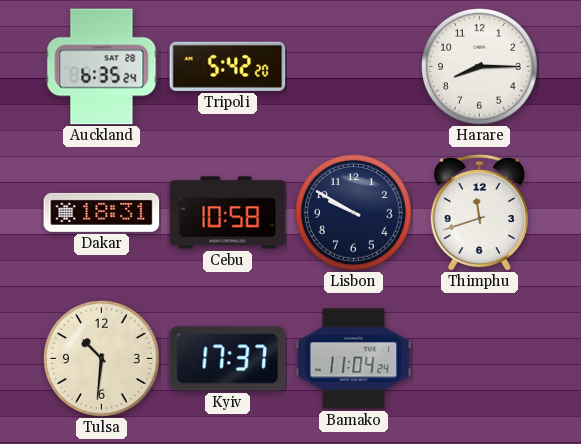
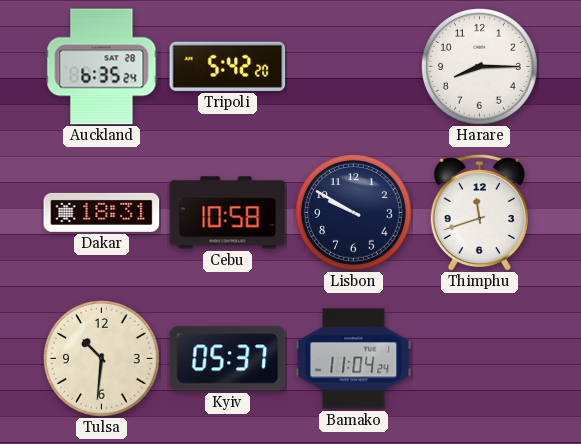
Kyiv: 17:37 -> 05:37 (228, 359)
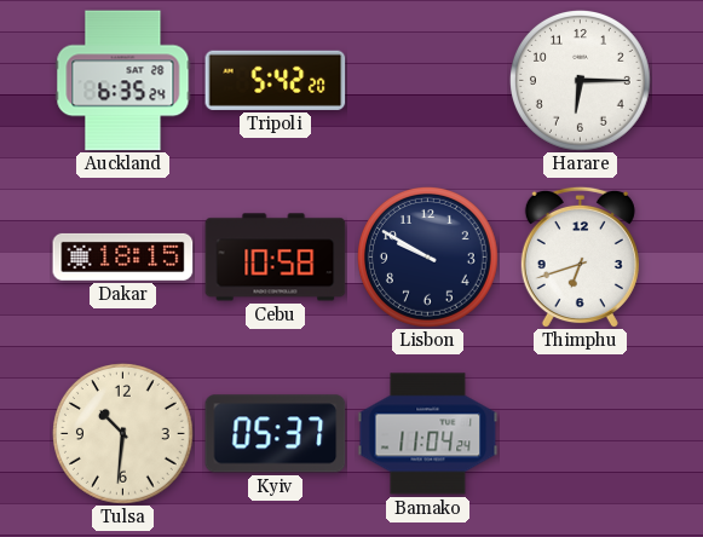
Harare: 8:15 -> 6:15 (581, 81)
Dakar: 18:31 -> 18:15 (123, 256)
Thimphu: 11:42 -> 6:42 (580, 256)
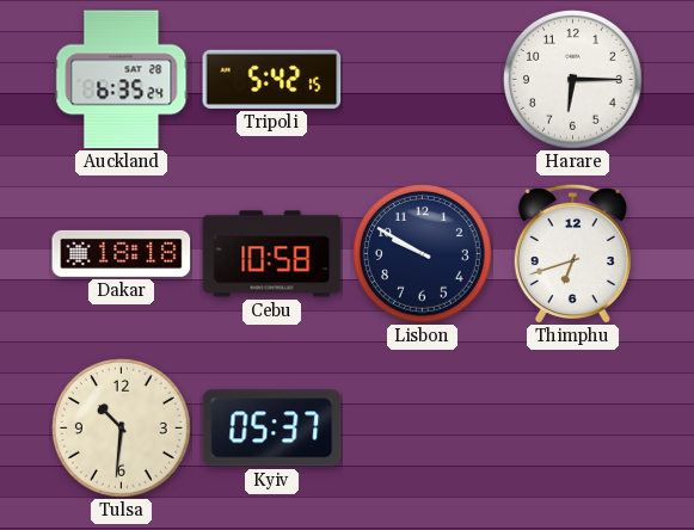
Tripoli: 5:42:20 -> 5:42:15 (272, 79)
Dakar: 18:15 -> 18:18 (122, 253)
Bamako: 11:04 -> none (428, 434)
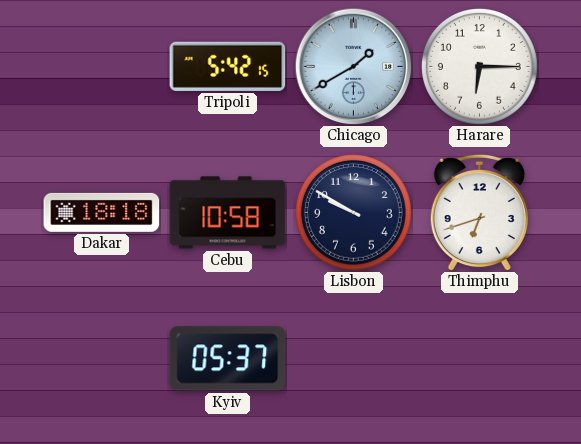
Auckland: 6:35 -> none (122, 80)
Chicago: none -> 1:40 (353, 66)
Tulsa: 10:31 -> none (122, 429)
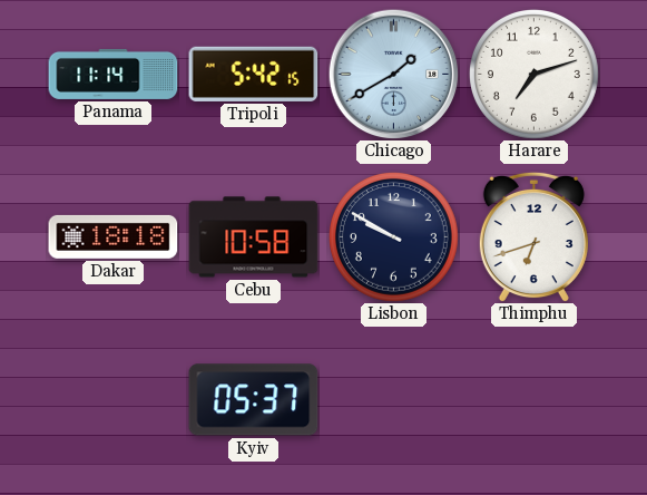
Panama: none -> 11:14 (114, 74)
Harare: 6:15 -> 7:12 (535, 75)
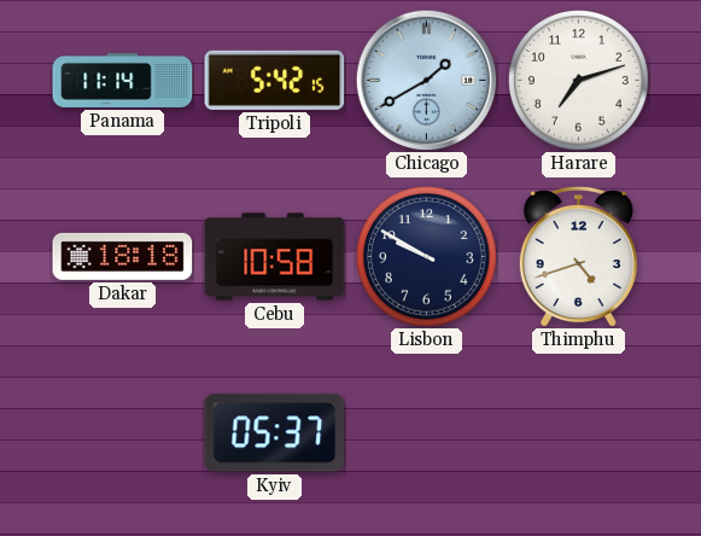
Thimphu: 6:42 -> 4:42 (578, 256)
